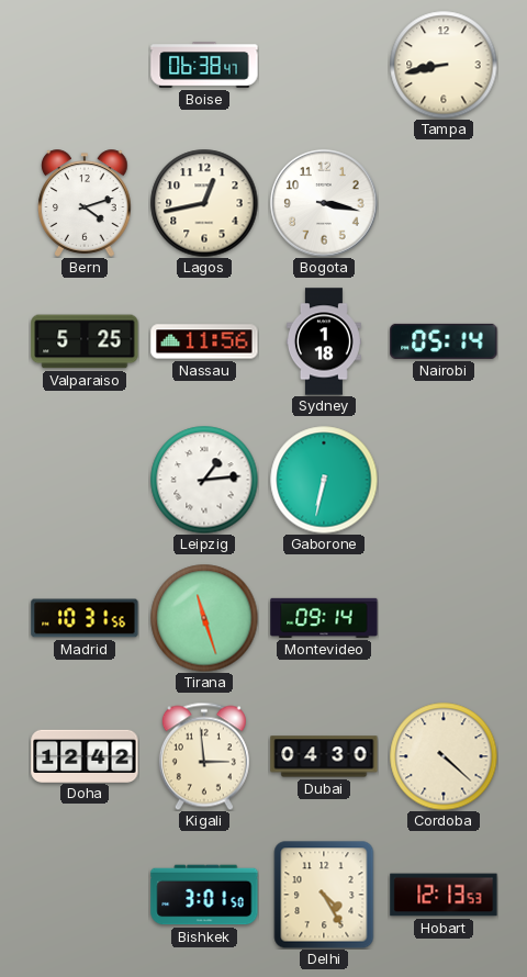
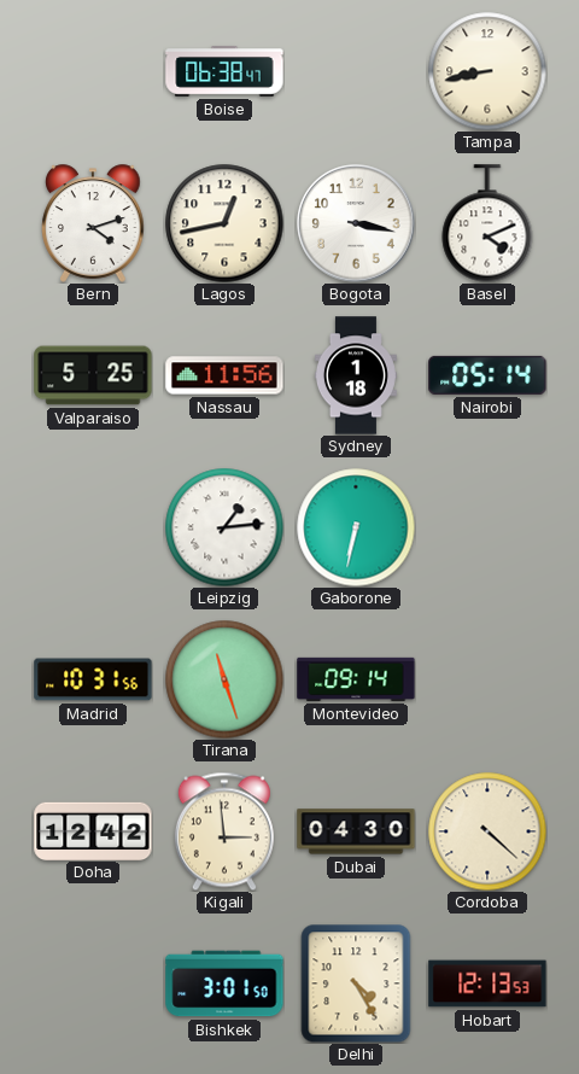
Basel: none -> 4:11 (487, 223)
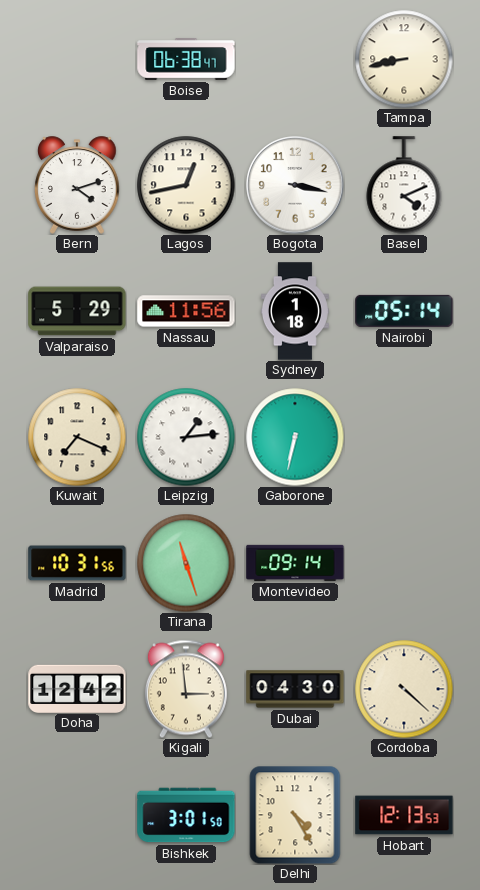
Valparaiso: 5:25 -> 5:29 (77, 311)
Kuwait: none -> 7:19 (77, 437)
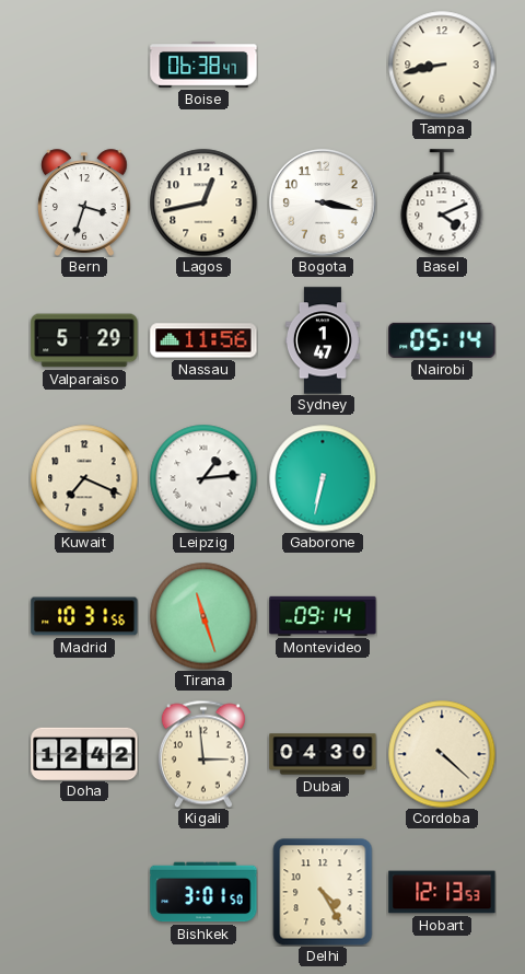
Bern: 4:12 -> 3:33 (84, 202)
Sydney: 1:18 -> 1:47 (323, 340)
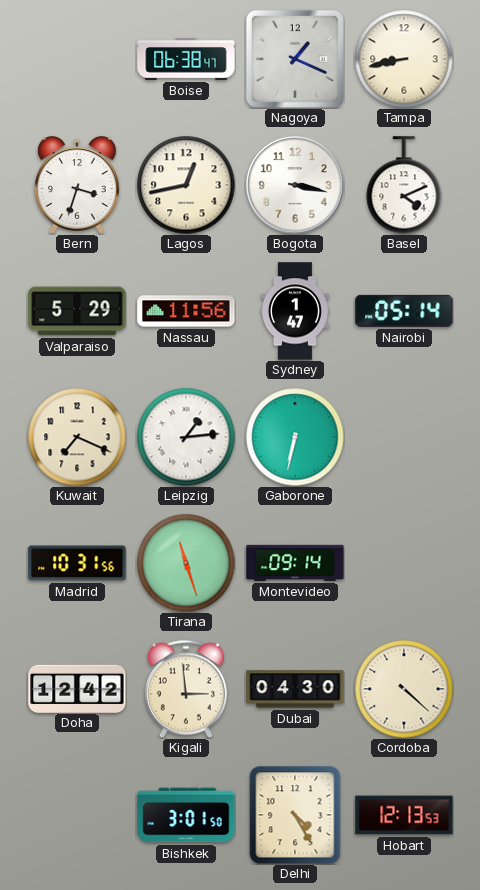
Nagoya: none -> 1:19 (295, 59)
